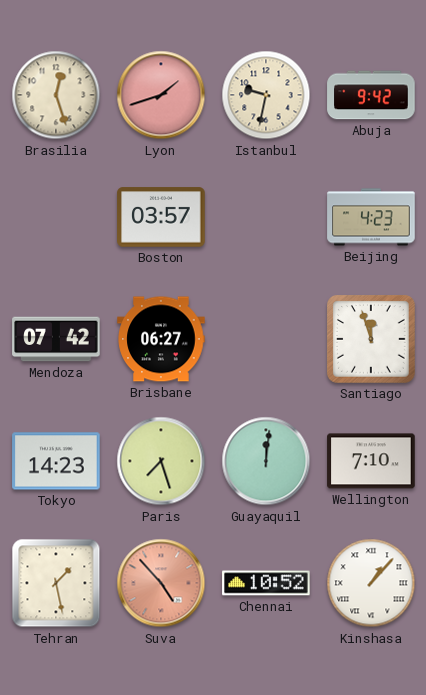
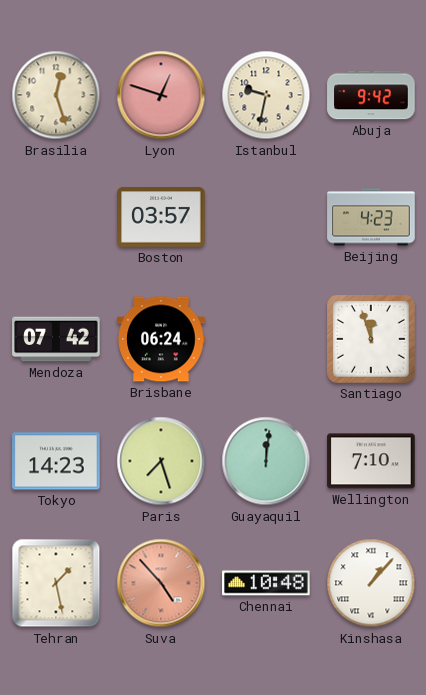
Lyon: 1:42 -> 12:48 (161, 95)
Brisbane: 06:27 -> 06:24 (161, 339)
Chennai: 10:52 -> 10:48 (266, 583)
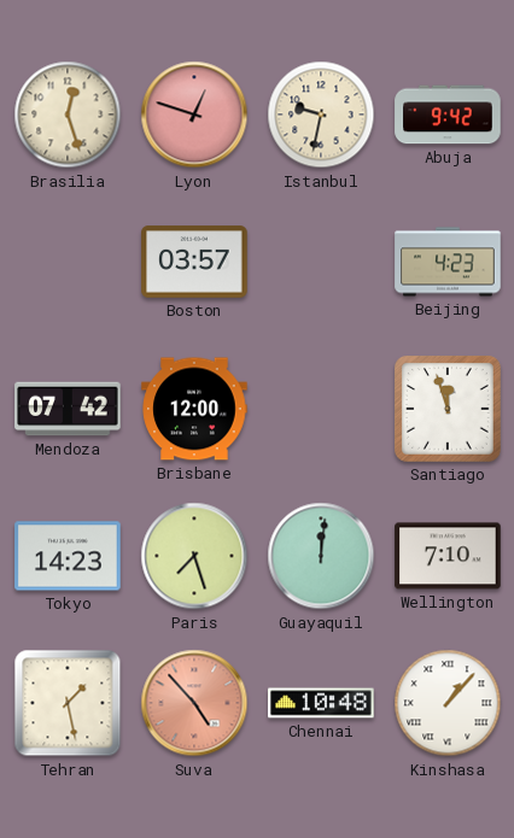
Brisbane: 06:24 -> 12:00 (194, 409)
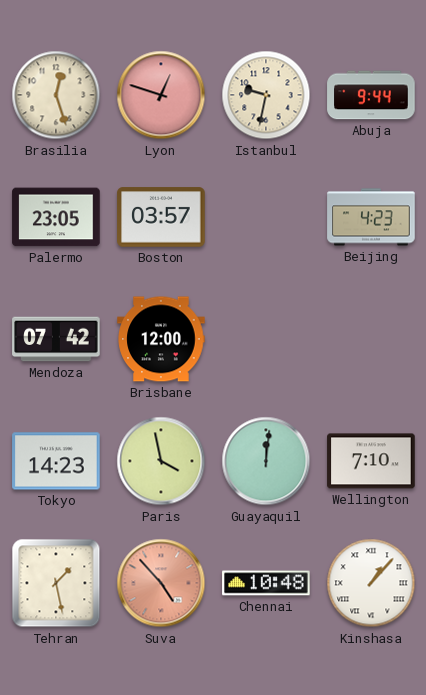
Abuja: 9:42 -> 9:44 (371, 95)
Palermo: none -> 23:05 (56, 217)
Santiago: 11:57 -> none (449, 410)
Paris: 7:27 -> 3:58 (161, 461)
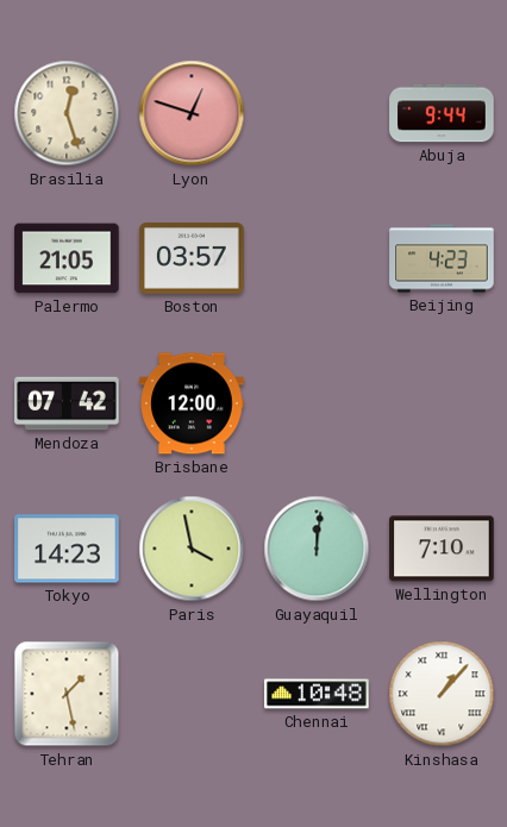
Istanbul: 9:32 -> none (266, 95)
Palermo: 23:05 -> 21:05 (67, 258)
Suva: 4:53 -> none (161, 583)
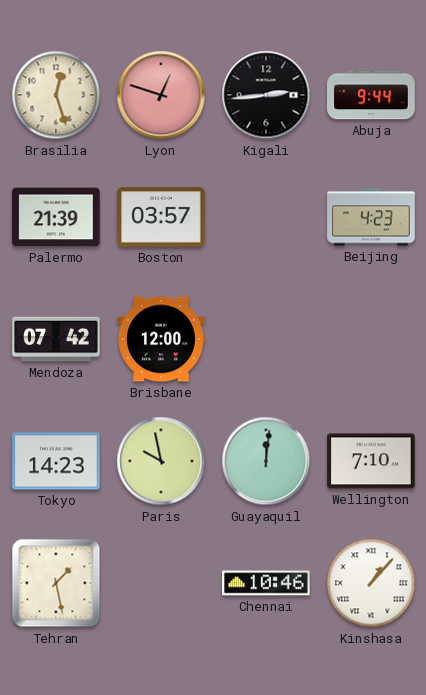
Kigali: none -> 2:44 (266, 95)
Palermo: 21:05 -> 21:39 (56, 217)
Paris: 3:58 -> 9:58 (161, 461)
Chennai: 10:48 -> 10:46 (266, 583)
